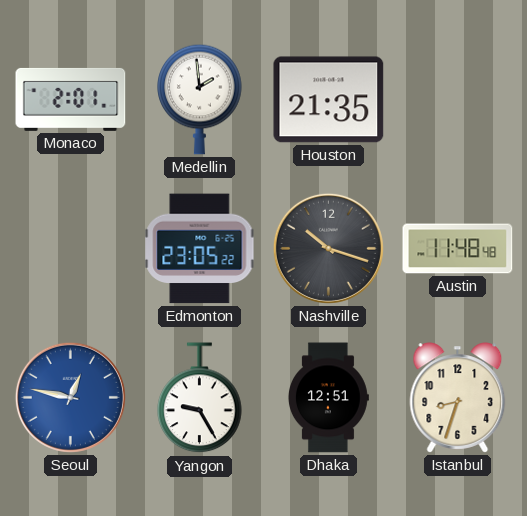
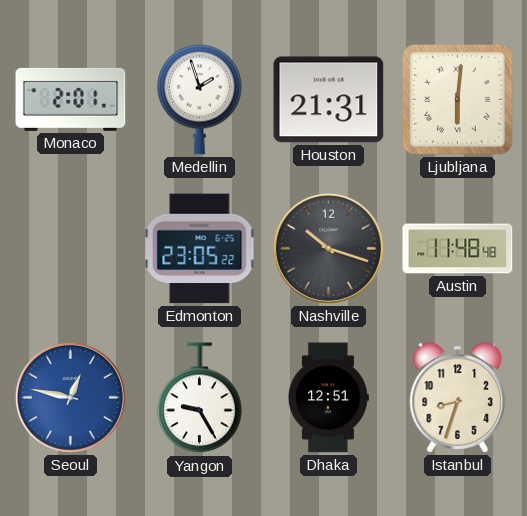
Medellin: 1:59 -> 1:57 (200, 99)
Houston: 21:35 -> 21:31 (329, 100)
Ljubljana: none -> 6:01 (457, 99)
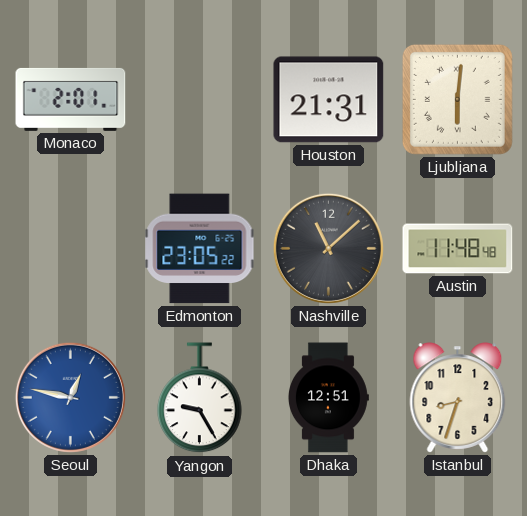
Medellin: 1:57 -> none (200, 99)
Nashville: 10:18 -> 11:08 (328, 248)
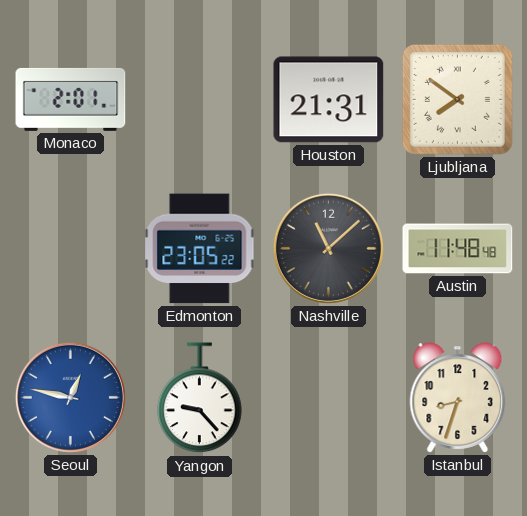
Ljubljana: 6:01 -> 7:51 (457, 99)
Yangon: 9:25 -> 9:23 (200, 398)
Dhaka: 12:51 -> none (328, 398)
